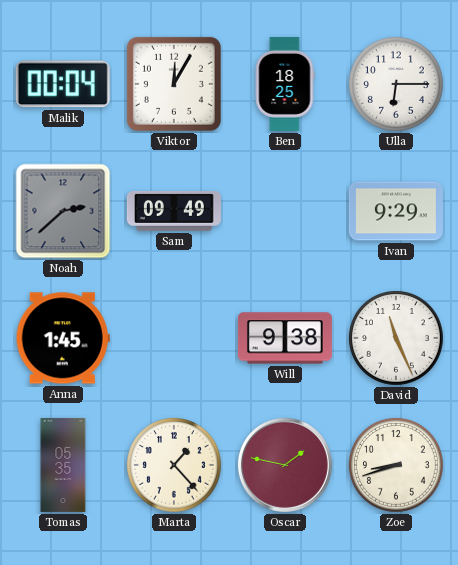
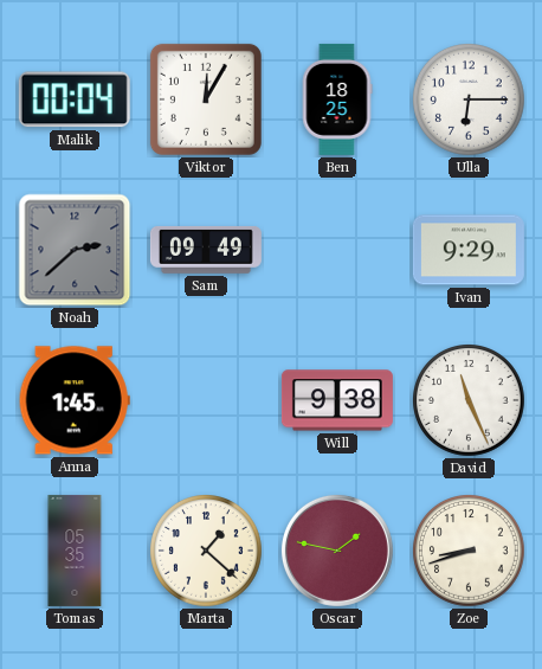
Marta: 1:23 -> 1:22 (207, 552)
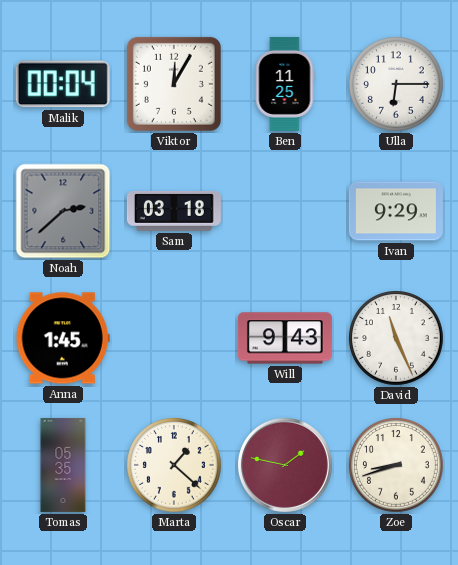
Ben: 18:25 -> 11:25 (285, 84)
Sam: 09:49 -> 03:18 (174, 211)
Will: 9:38 -> 9:43 (285, 338)
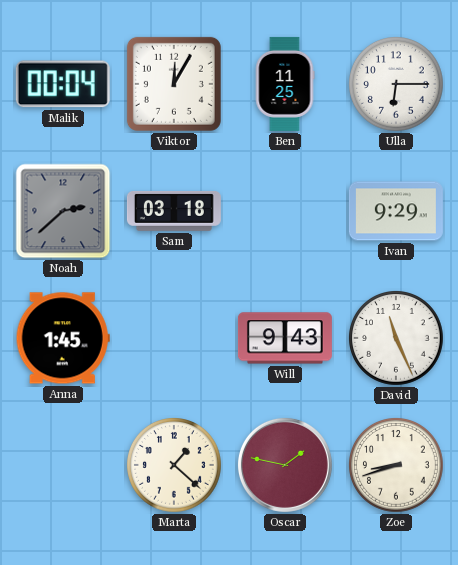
Tomas: 05:35 -> none (63, 465)
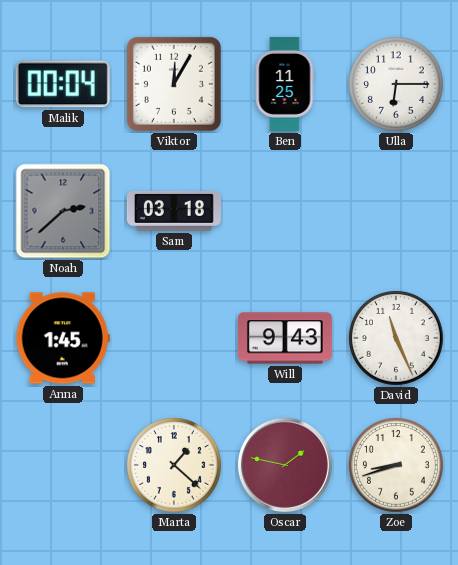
Ivan: 9:29 -> none (396, 211)
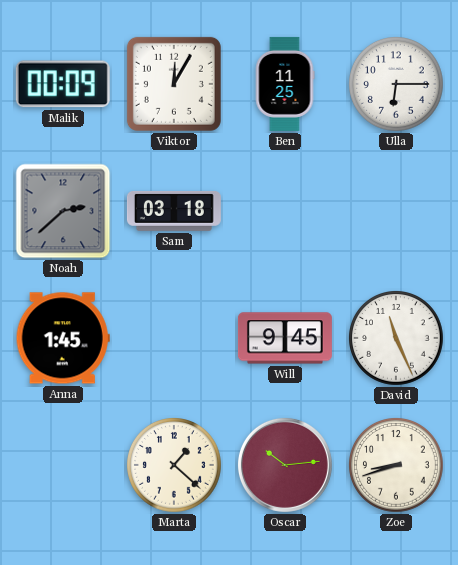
Malik: 00:04 -> 00:09 (63, 84)
Will: 9:43 -> 9:45 (285, 338)
Oscar: 1:47 -> 10:14 (285, 465)
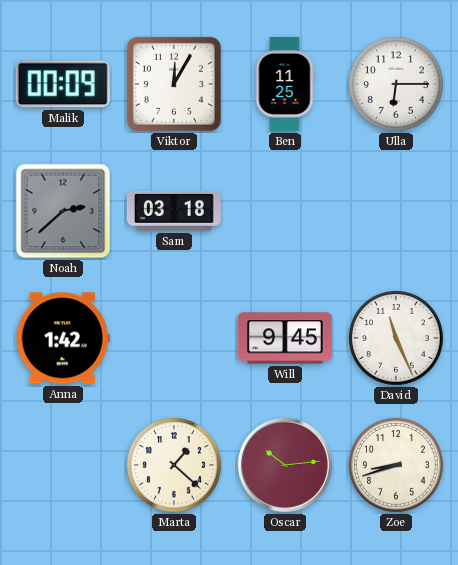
Anna: 1:45 -> 1:42 (63, 338)
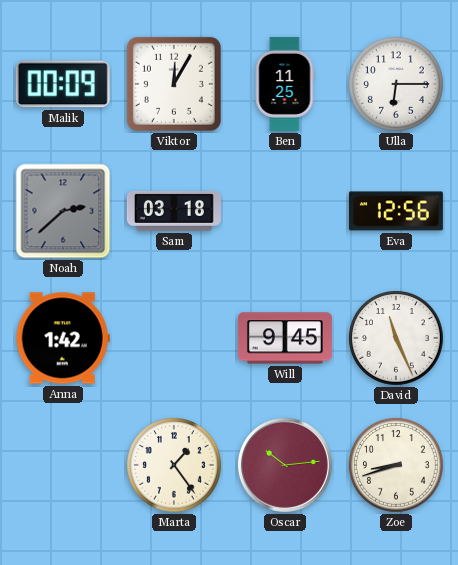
Eva: none -> 12:56 (396, 211)
Marta: 1:22 -> 1:24 (175, 466)
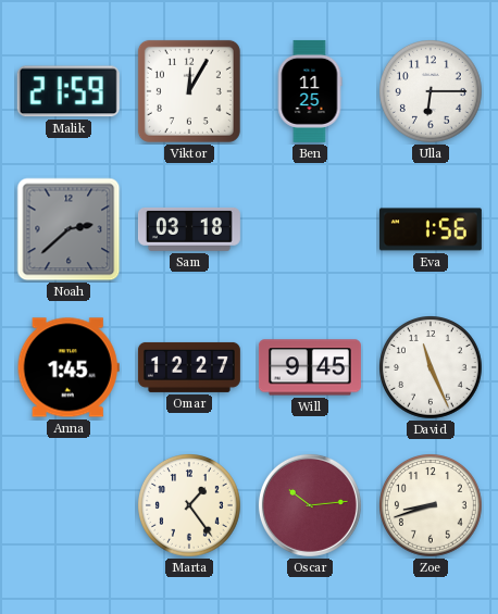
Malik: 00:09 -> 21:59 (69, 91)
Eva: 12:56 -> 1:56 (431, 229)
Anna: 1:42 -> 1:45 (69, 367)
Omar: none -> 12:27 (189, 367)
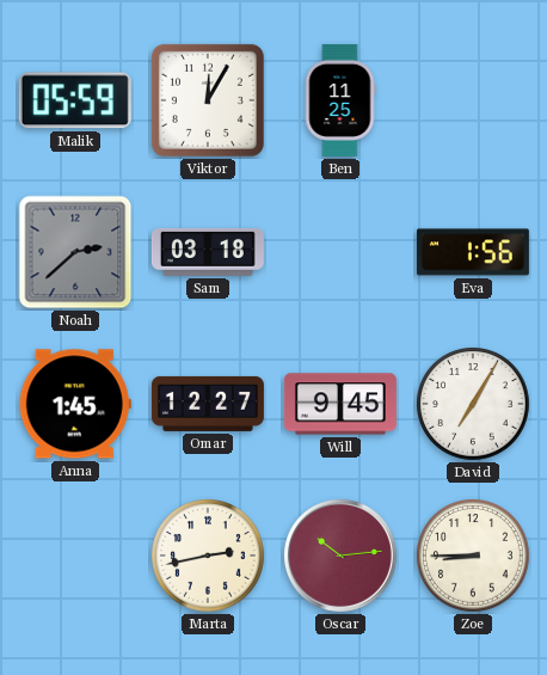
Malik: 21:59 -> 05:59 (75, 100)
Ulla: 6:15 -> none (432, 92)
David: 11:26 -> 7:05 (474, 405)
Marta: 1:24 -> 2:43 (209, 557)
Zoe: 8:42 -> 8:45 (474, 557)
